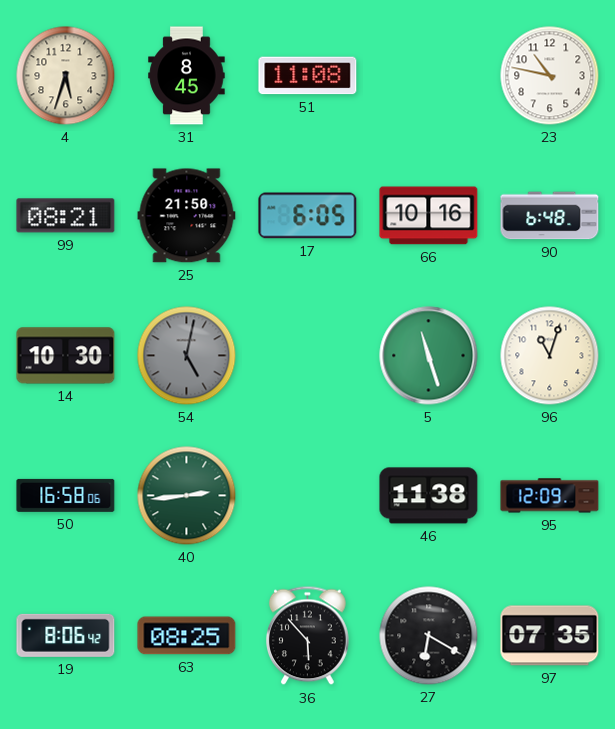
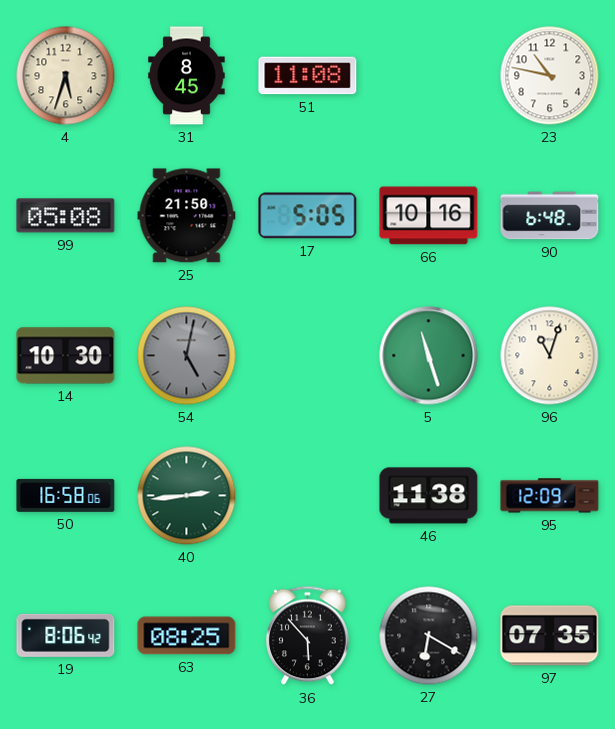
99: 08:21 -> 05:08 (66, 216)
17: 6:05 -> 5:05 (308, 216)
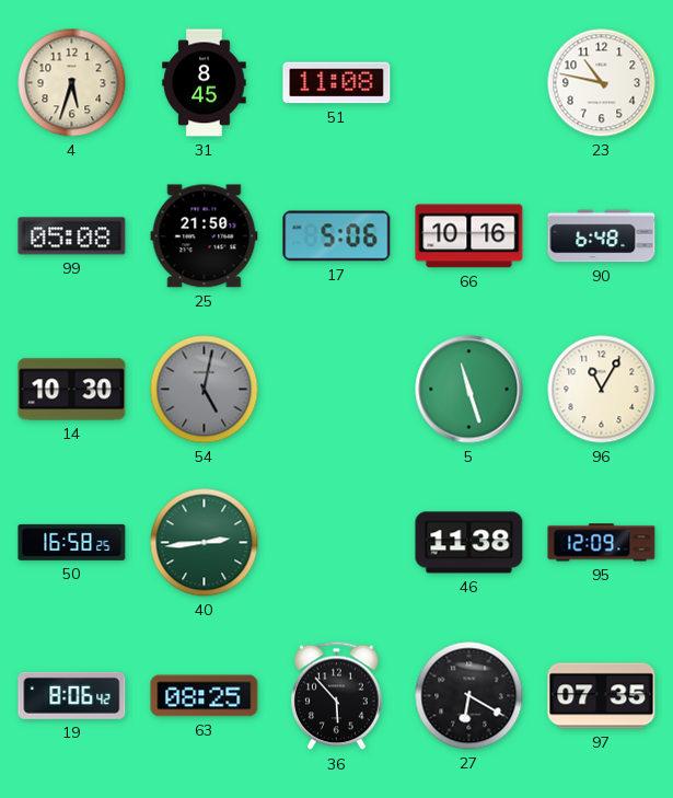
17: 5:05 -> 5:06 (337, 236)
96: 11:03 -> 11:05 (602, 390)
50: 16:58:06 -> 16:58:25 (72, 542)
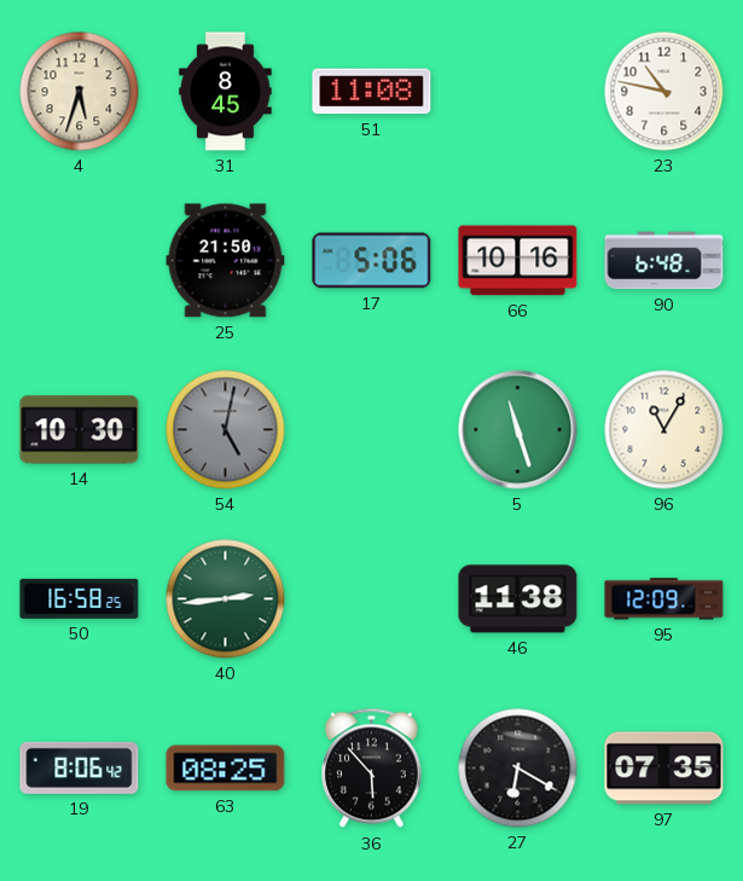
99: 05:08 -> none (72, 236)
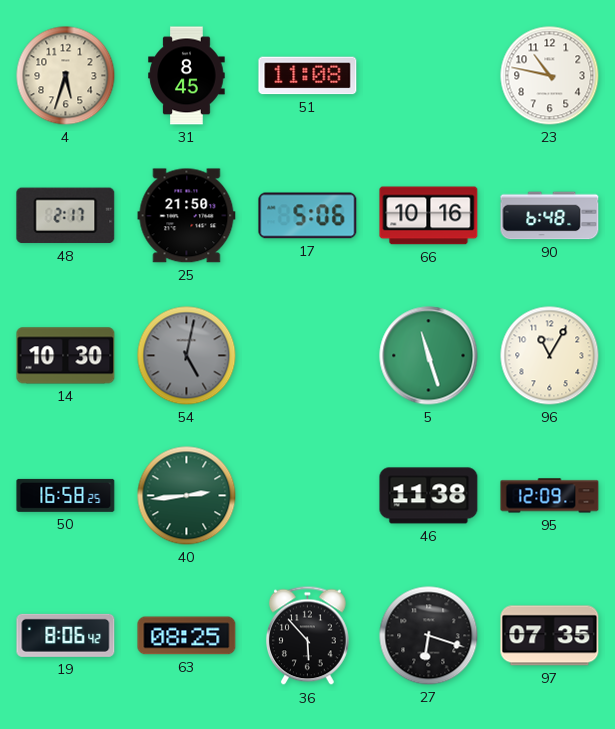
48: none -> 2:17 (66, 216)
27: 6:20 -> 6:18 (429, 636)
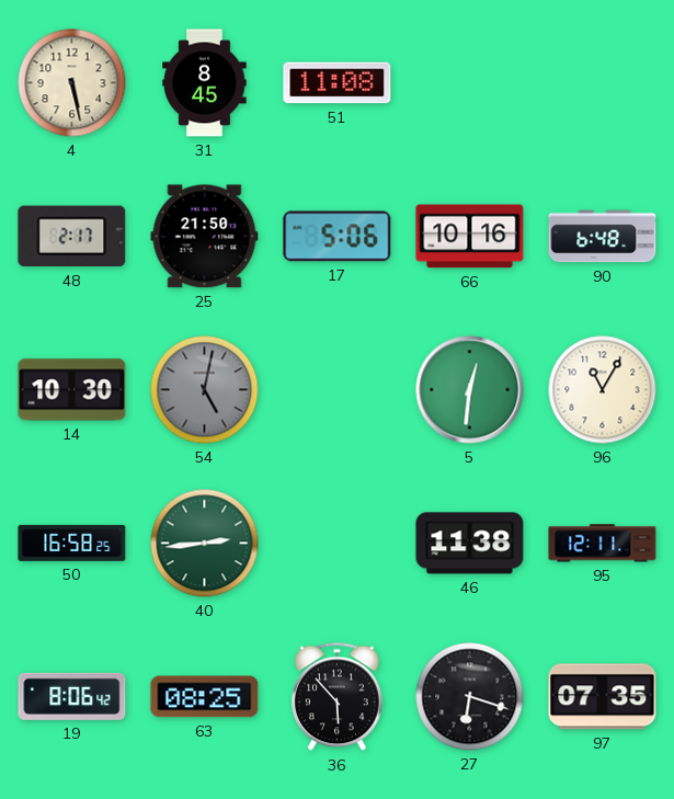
4: 5:33 -> 5:28 (72, 83)
23: 10:47 -> none (550, 76)
5: 11:27 -> 12:31 (470, 390)
95: 12:09 -> 12:11 (603, 544)
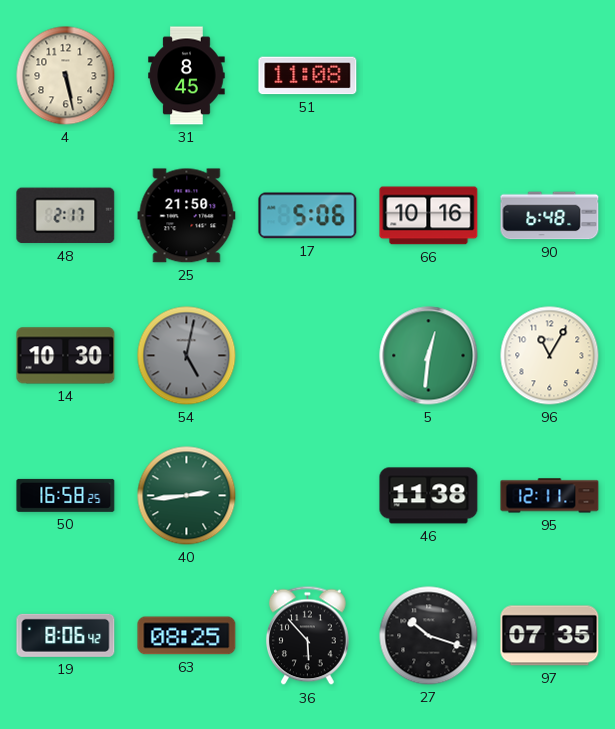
27: 6:18 -> 10:18 (429, 636)
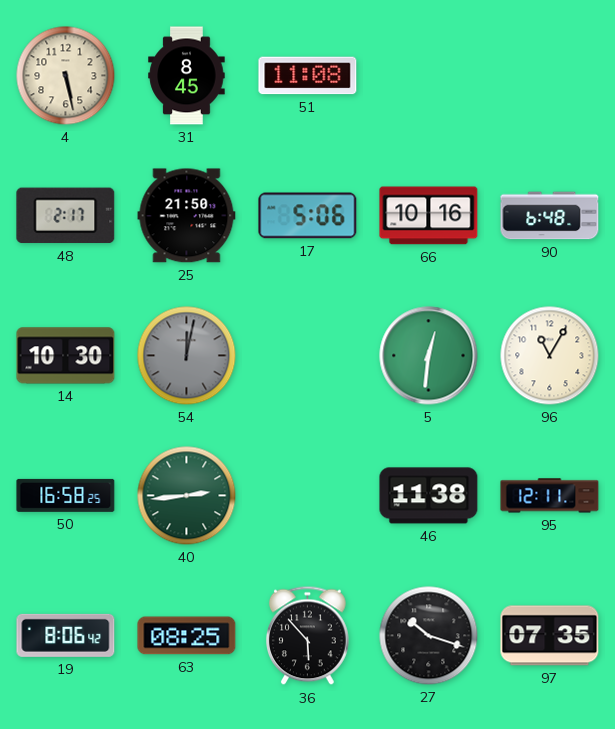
54: 5:02 -> 12:02 (187, 356)
